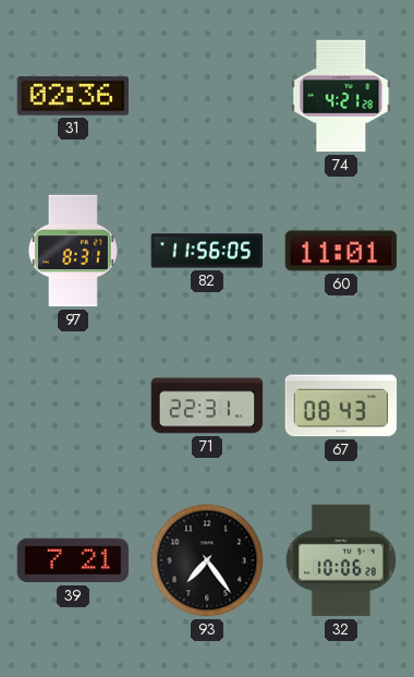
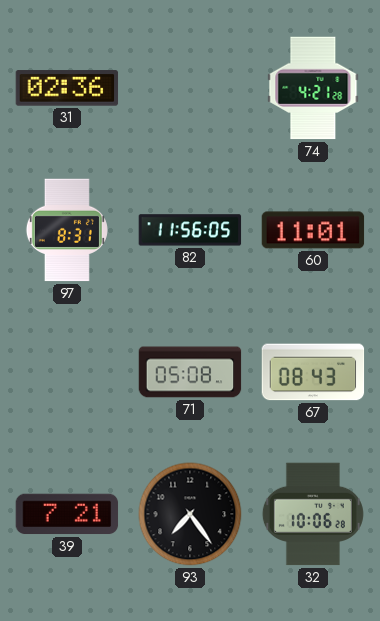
71: 22:31 -> 05:08 (190, 372)
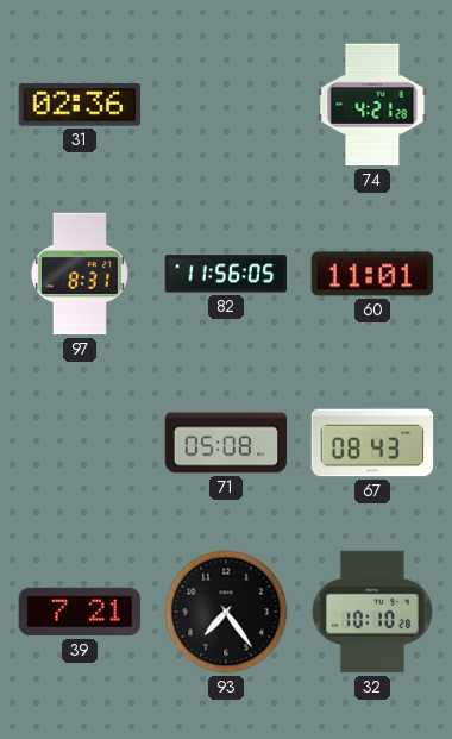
32: 10:06 -> 10:10 (372, 612)
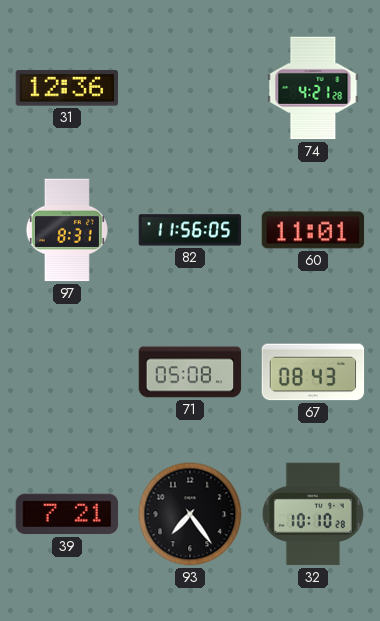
31: 02:36 -> 12:36 (67, 88)
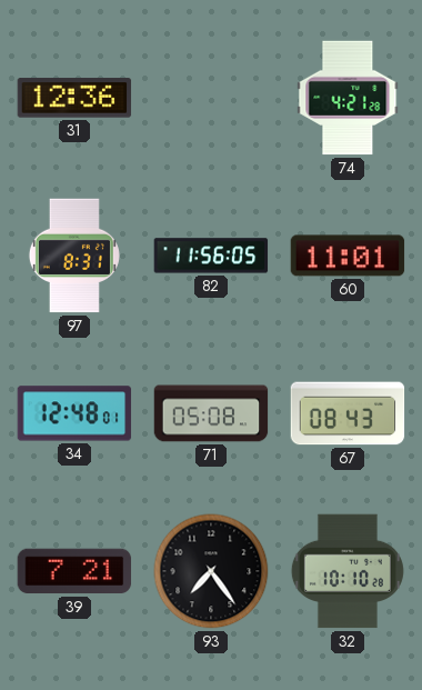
34: none -> 12:48 (74, 413)
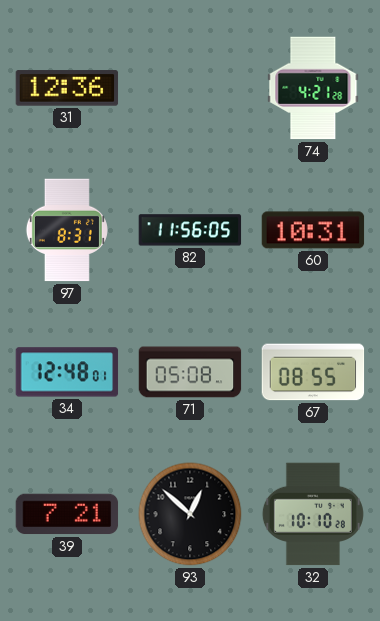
60: 11:01 -> 10:31 (313, 230)
67: 08:43 -> 08:55 (313, 372)
93: 7:24 -> 12:52 (190, 514)
